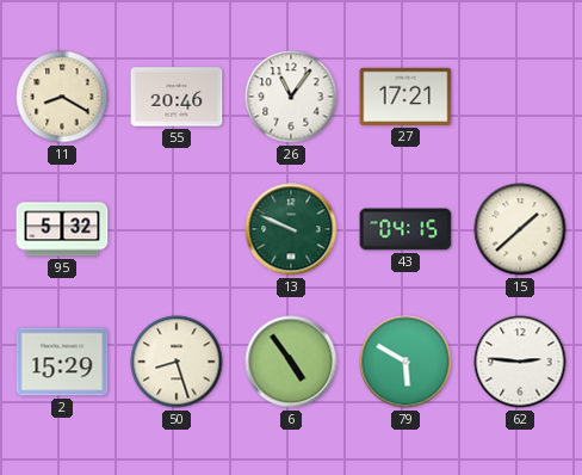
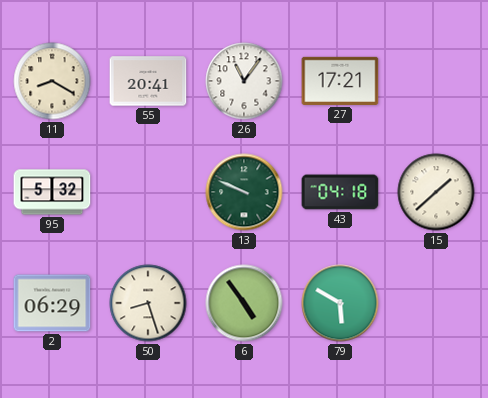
55: 20:46 -> 20:41 (148, 81)
43: 04:15 -> 04:18 (340, 192)
2: 15:29 -> 06:29 (52, 303)
62: 2:46 -> none (520, 362)
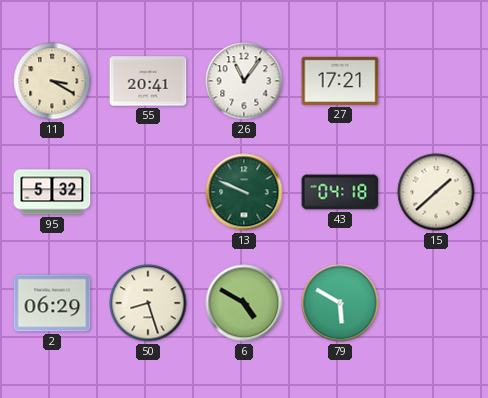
11: 8:20 -> 3:20 (52, 81)
6: 4:54 -> 4:50 (244, 303)
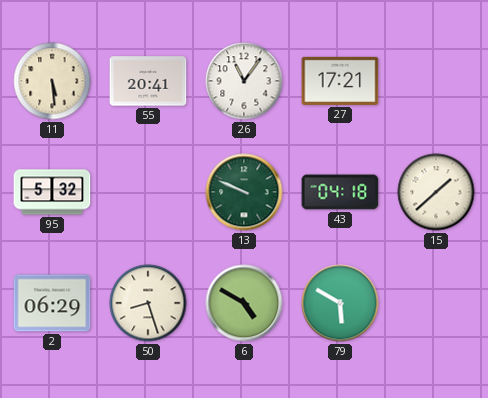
11: 3:20 -> 5:29 (52, 81)
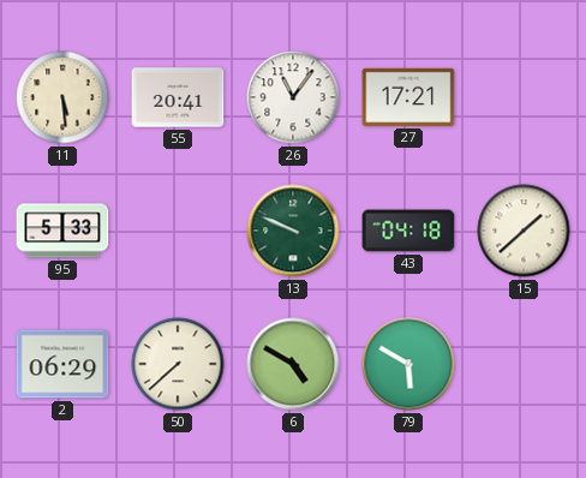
95: 5:32 -> 5:33 (62, 231)
50: 8:27 -> 7:38 (178, 364)
